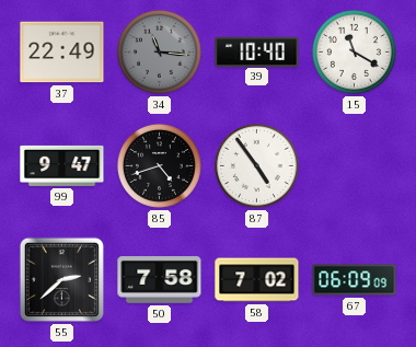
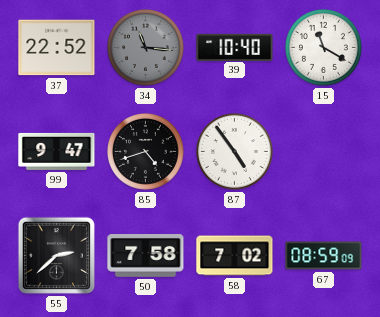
37: 22:49 -> 22:52 (57, 48)
67: 06:09 -> 08:59 (324, 256)
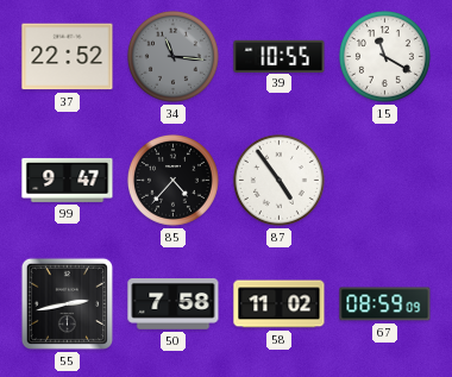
39: 10:40 -> 10:55 (280, 56)
85: 4:42 -> 4:37 (172, 180)
55: 2:38 -> 2:43 (67, 303)
58: 7:02 -> 11:02 (280, 304)
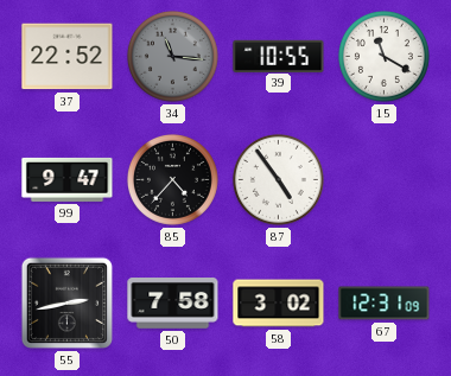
58: 11:02 -> 3:02 (279, 304)
67: 08:59 -> 12:31 (385, 304)
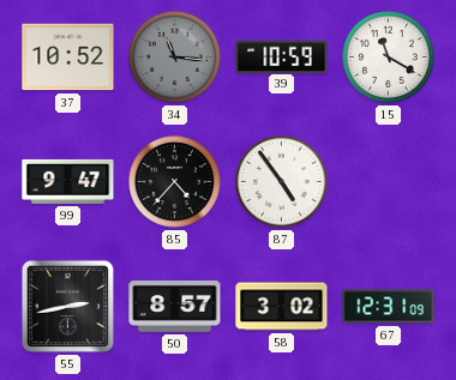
37: 22:52 -> 10:52 (68, 58)
39: 10:55 -> 10:59 (282, 56)
50: 7:58 -> 8:57 (175, 307)
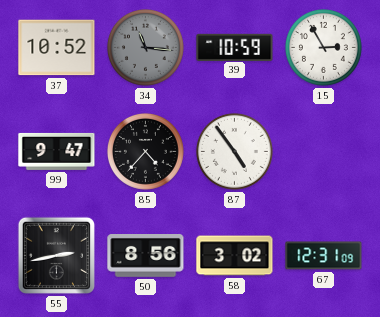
15: 11:20 -> 2:55 (323, 47)
50: 8:57 -> 8:56 (146, 256)
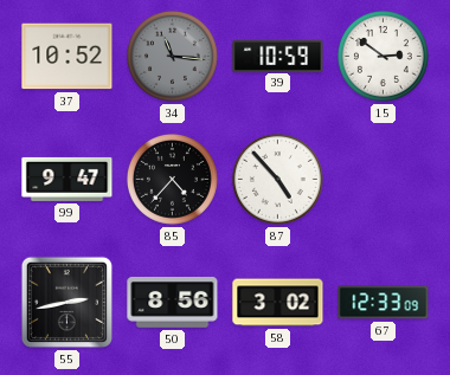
15: 2:55 -> 2:51 (382, 56)
87: 4:54 -> 4:53 (277, 179)
67: 12:31 -> 12:33 (384, 303)
